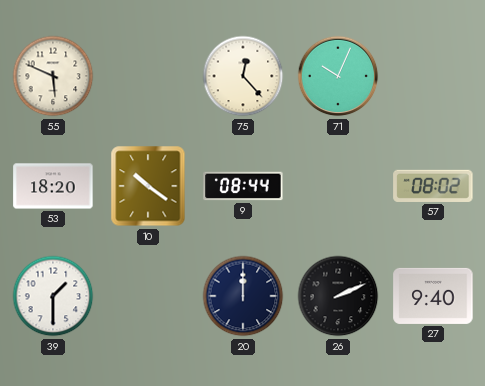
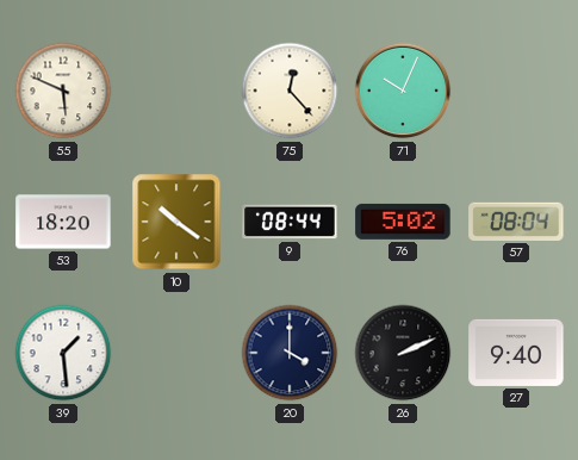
76: none -> 5:02 (403, 222)
57: 08:02 -> 08:04 (516, 222)
39: 1:30 -> 1:29 (63, 353)
20: 12:00 -> 4:00 (290, 353)
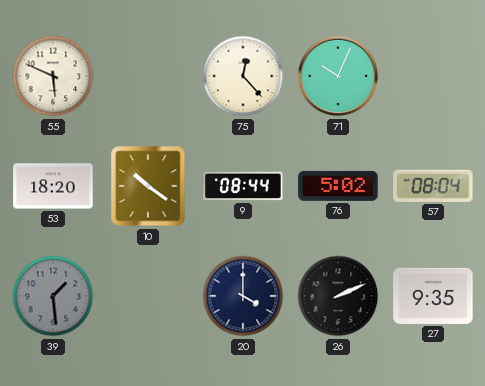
39 dial: white -> grey (53, 296)
27: 9:40 -> 9:35 (433, 296)
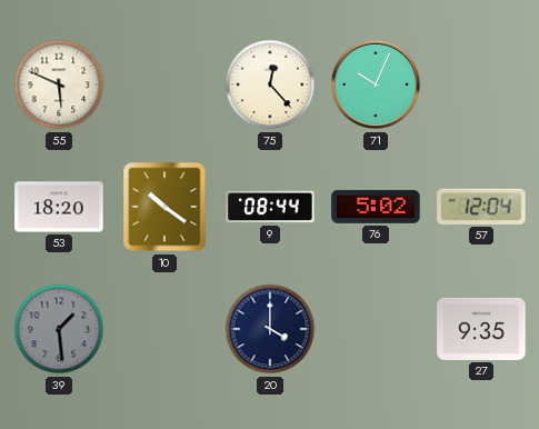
57: 08:04 -> 12:04 (481, 207)
26: 2:11 -> none (338, 296)
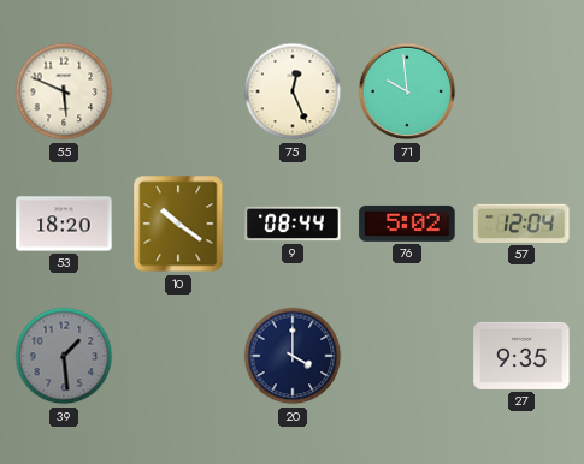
75: 12:23 -> 12:26 (293, 91)
71: 10:04 -> 9:59 (407, 91)
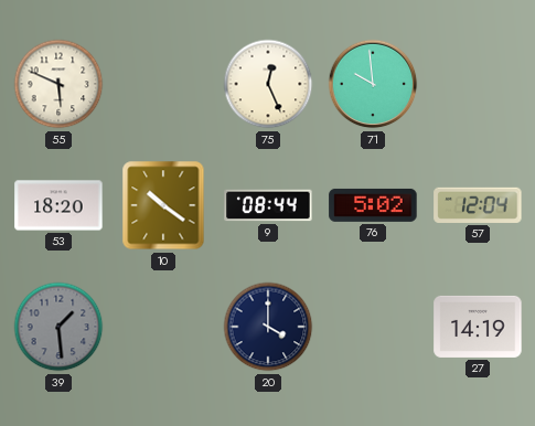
27: 9:35 -> 14:19 (478, 327)
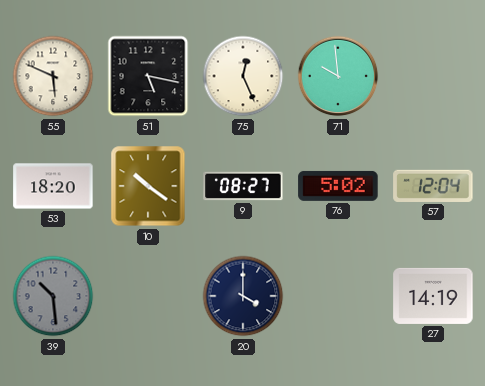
51: none -> 5:17 (148, 76)
9: 08:44 -> 08:27 (243, 186)
39: 1:29 -> 10:29 (53, 296)
